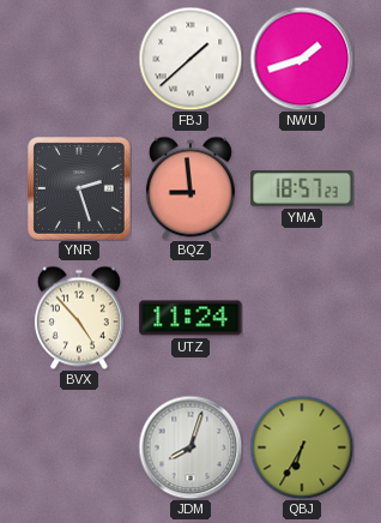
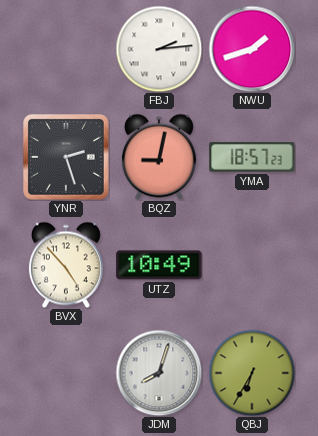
FBJ: 1:38 -> 2:14 (159, 49)
BQZ: 8:59 -> 9:02 (159, 157)
UTZ: 11:24 -> 10:49 (159, 265)
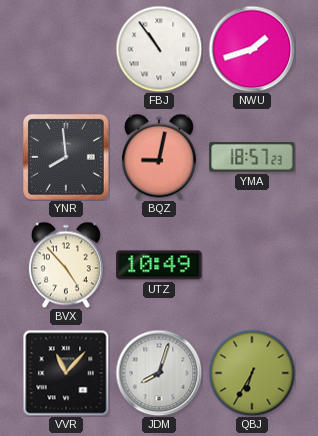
FBJ: 2:14 -> 10:54 (159, 49)
YNR: 2:27 -> 7:59 (67, 158)
VVR: none -> 11:07 (66, 373)
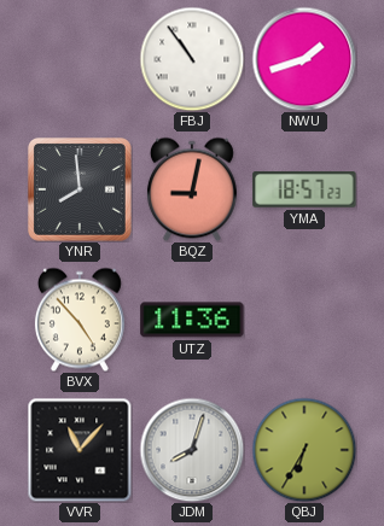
UTZ: 10:49 -> 11:36 (192, 320)
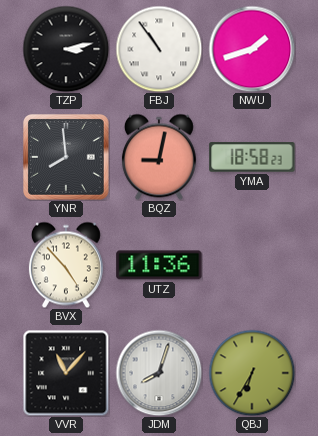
TZP: none -> 3:13 (66, 49)
YMA: 18:57 -> 18:58 (252, 157)
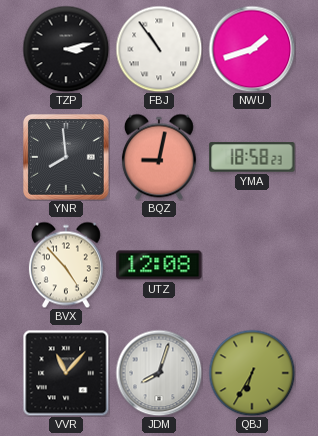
UTZ: 11:36 -> 12:08 (159, 265)
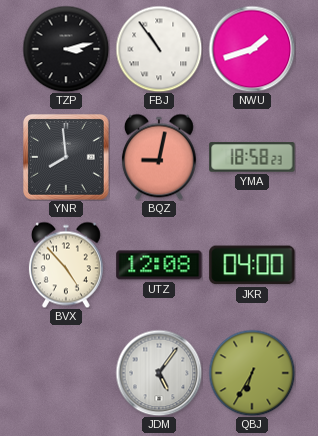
JKR: none -> 04:00 (252, 265)
VVR: 11:07 -> none (66, 373)
JDM: 8:03 -> 5:06 (159, 373)
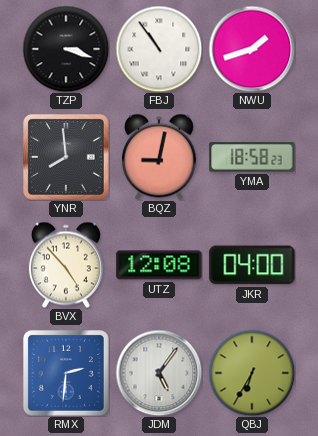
TZP: 3:13 -> 3:18 (66, 49)
RMX: none -> 2:31 (67, 374)
